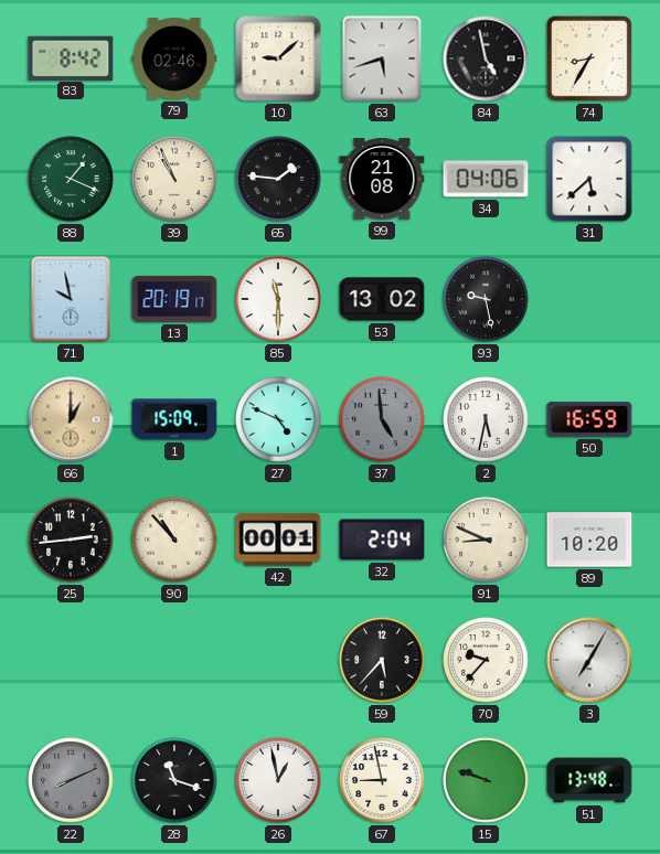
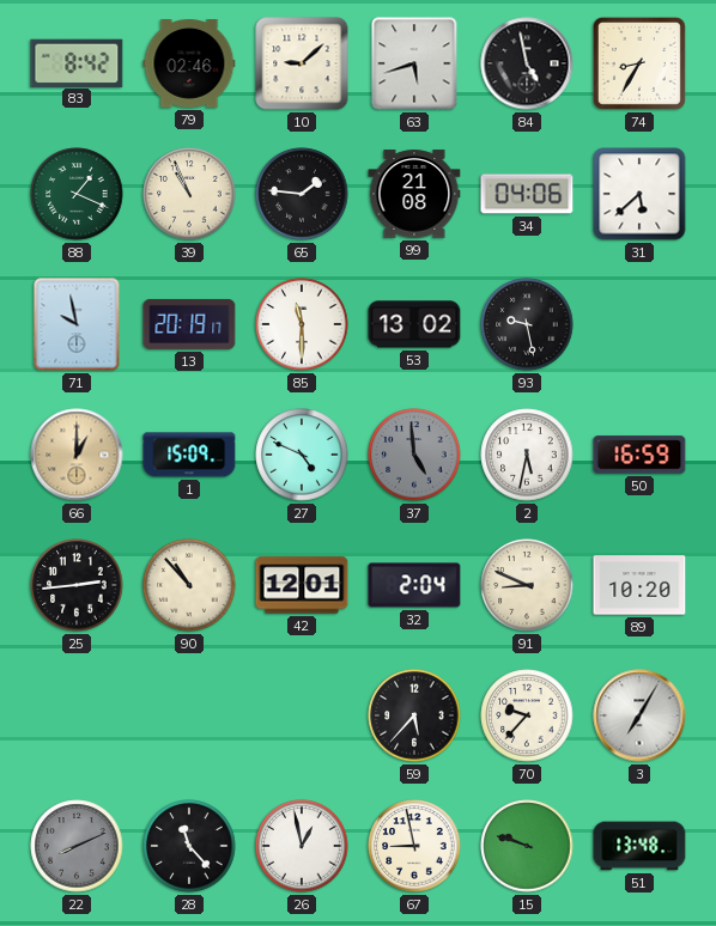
42: 00:01 -> 12:01 (302, 585)
28: 11:18 -> 11:23 (189, 846)
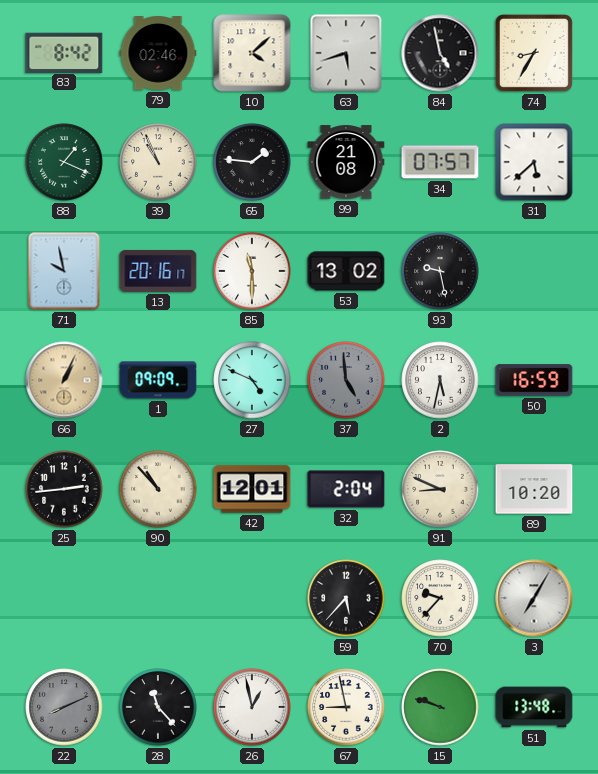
10: 9:08 -> 4:08 (252, 53)
34: 04:06 -> 07:57 (440, 162)
13: 20:19 -> 20:16 (158, 271)
66: 1:00 -> 1:04 (64, 380)
1: 15:09 -> 09:09 (158, 380)
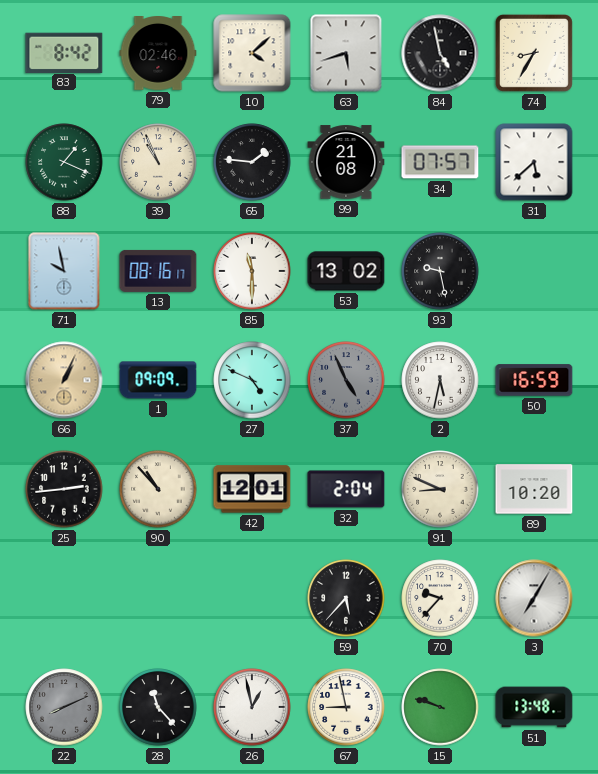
13: 20:16 -> 08:16 (158, 271)
37: 4:59 -> 4:56 (346, 380)
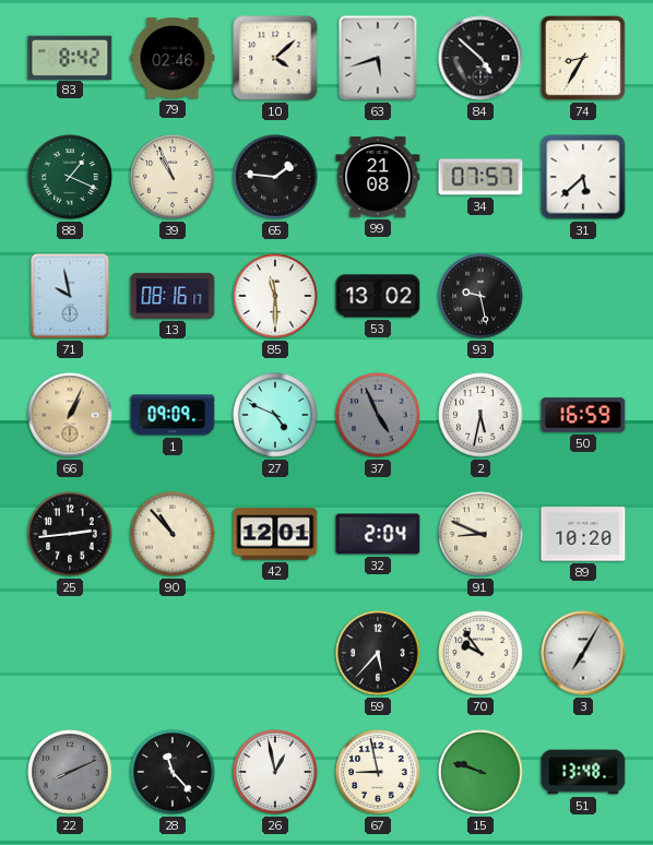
84: 4:58 -> 4:52 (480, 58)
70: 9:37 -> 9:54 (480, 653)
